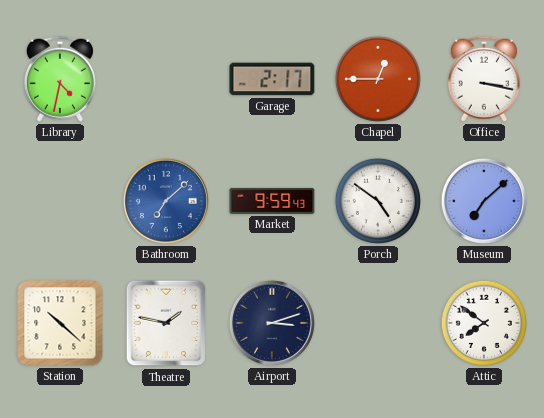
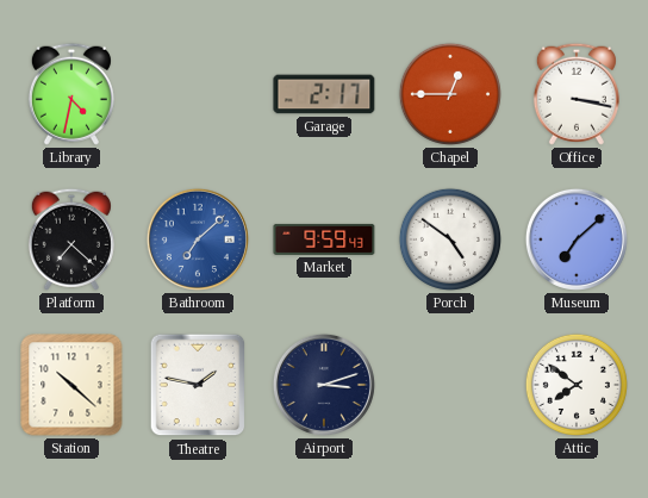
Platform: none -> 7:22 (71, 239)
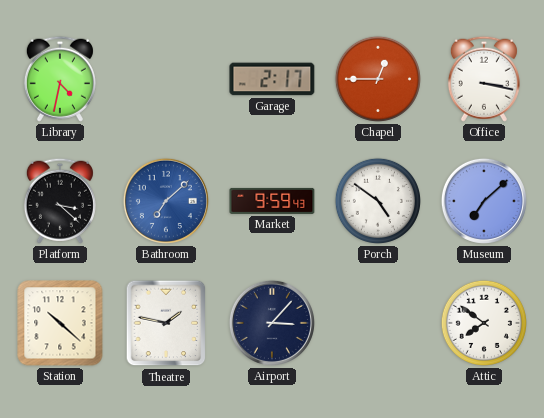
Platform: 7:22 -> 3:22 (60, 201)
Airport: 3:12 -> 3:07 (272, 323)
